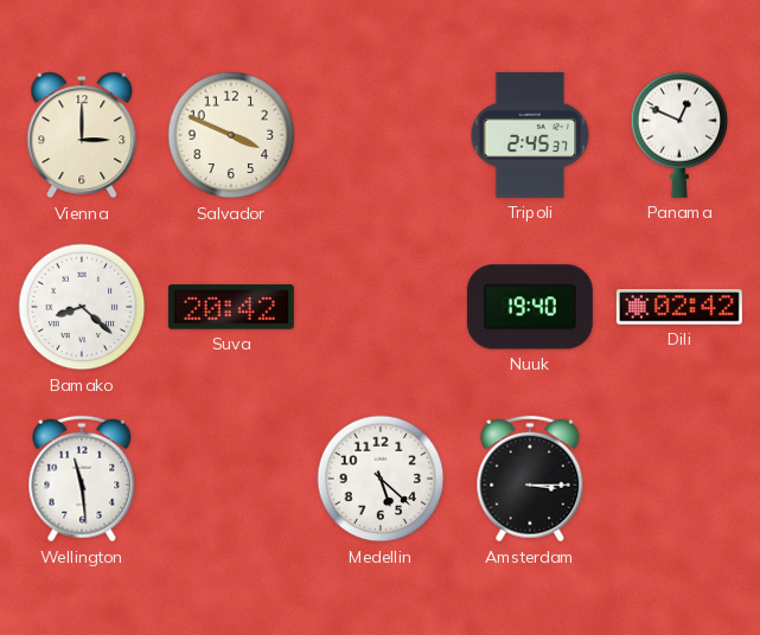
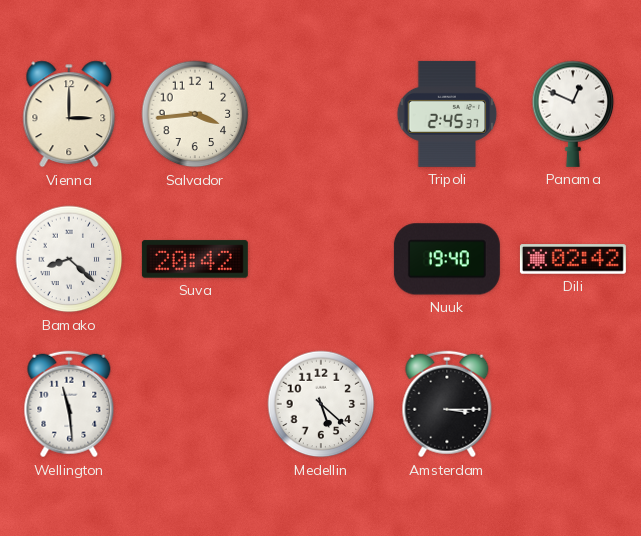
Salvador: 3:49 -> 3:44 (195, 114)
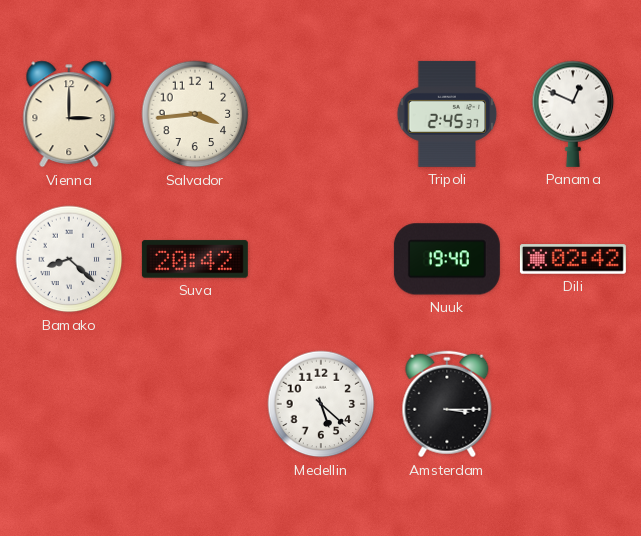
Wellington: 11:29 -> none (69, 404)
